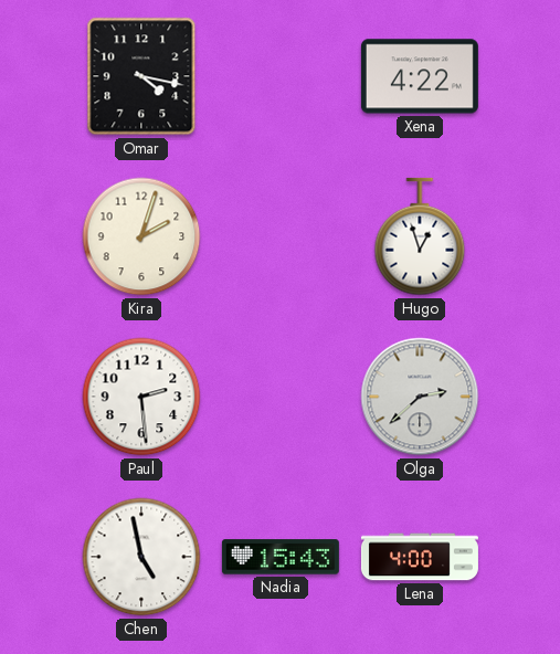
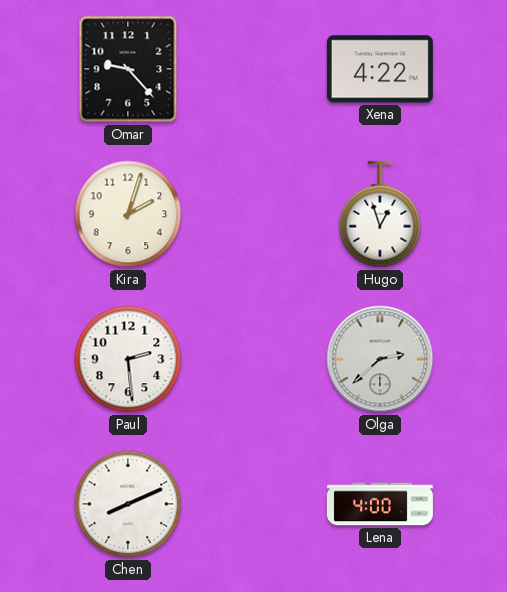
Omar: 4:17 -> 9:23 (128, 69)
Chen: 4:58 -> 8:11 (128, 504)
Nadia: 15:43 -> none (281, 557)
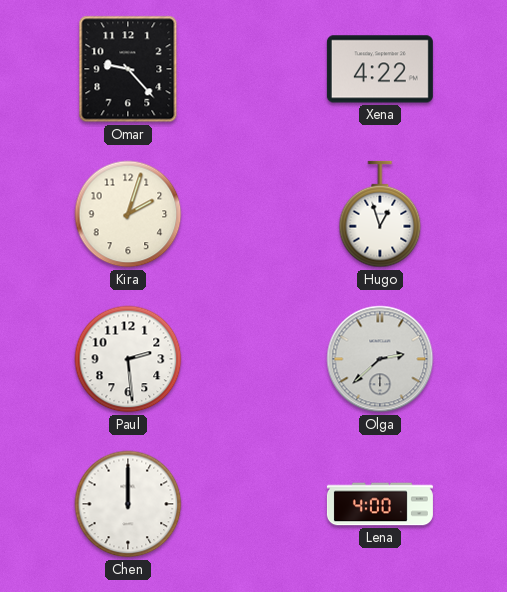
Chen: 8:11 -> 12:00 (128, 504)
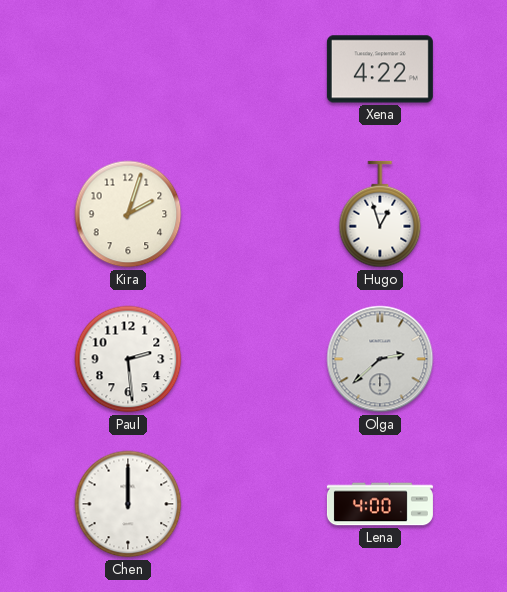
Omar: 9:23 -> none (128, 69)
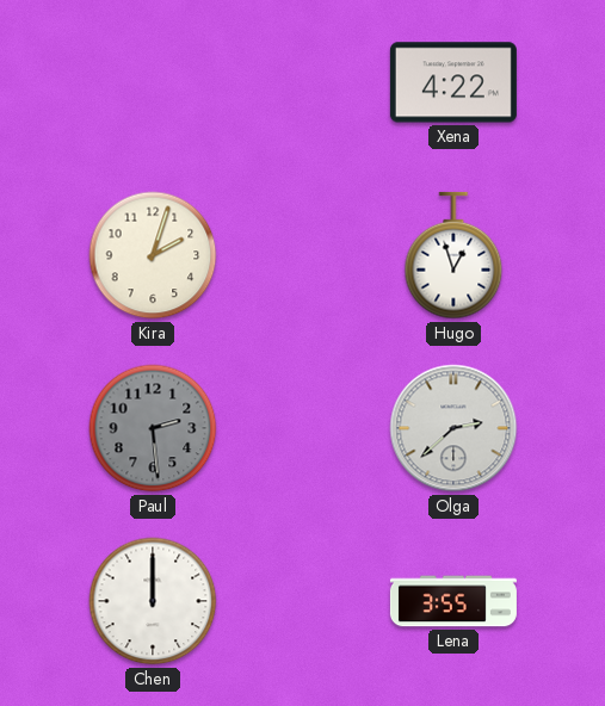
Paul dial: white -> grey (153, 428)
Lena: 4:00 -> 3:55 (453, 601)
